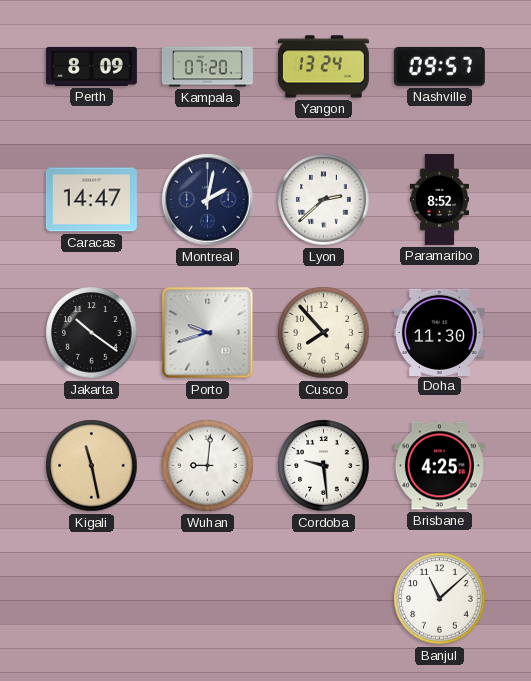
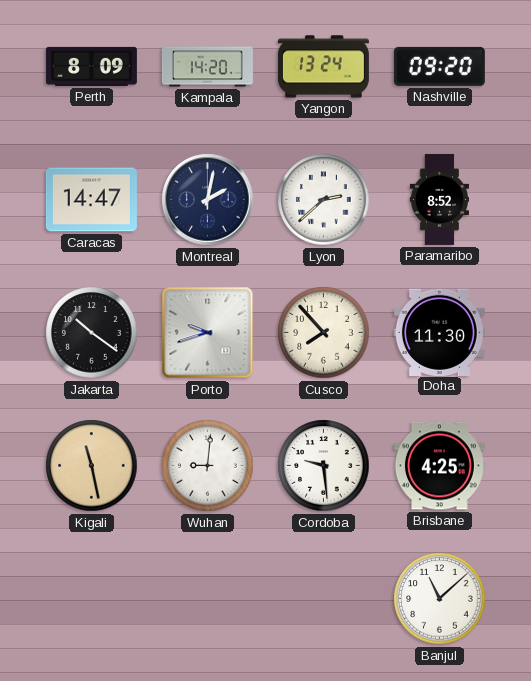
Kampala: 07:20 -> 14:20 (207, 67)
Nashville: 09:57 -> 09:20 (439, 66)
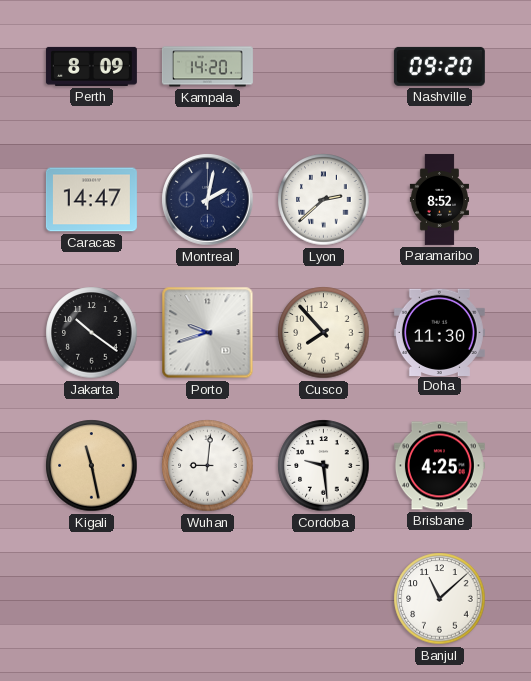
Yangon: 13:24 -> none (323, 67)
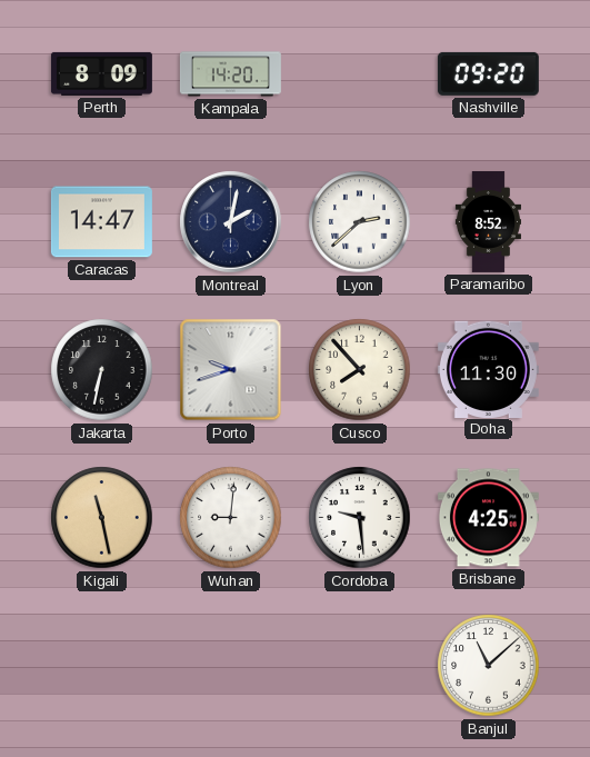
Jakarta: 10:21 -> 6:32 (102, 370)
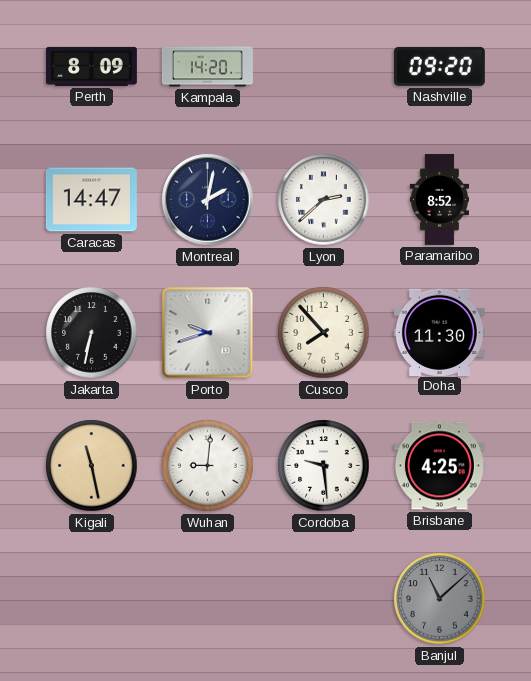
Banjul dial: white -> grey (440, 599)
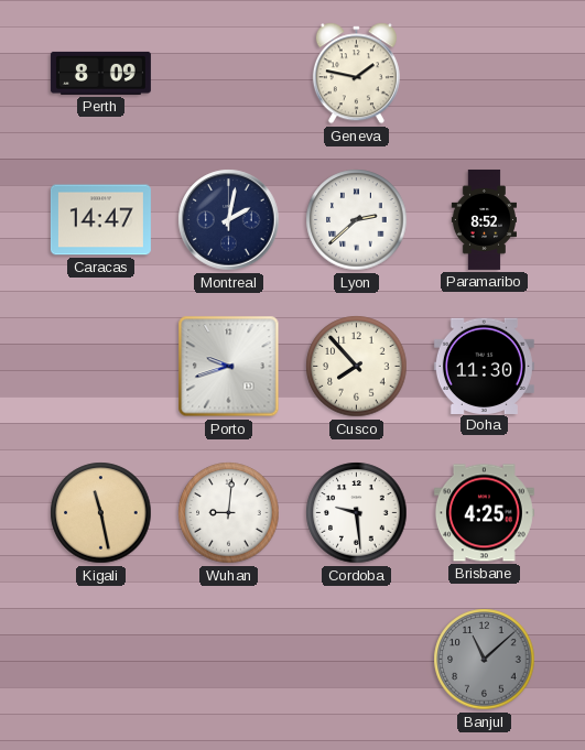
Kampala: 14:20 -> none (207, 67)
Geneva: none -> 1:47 (356, 74)
Nashville: 09:20 -> none (439, 66)
Jakarta: 6:32 -> none (92, 333)
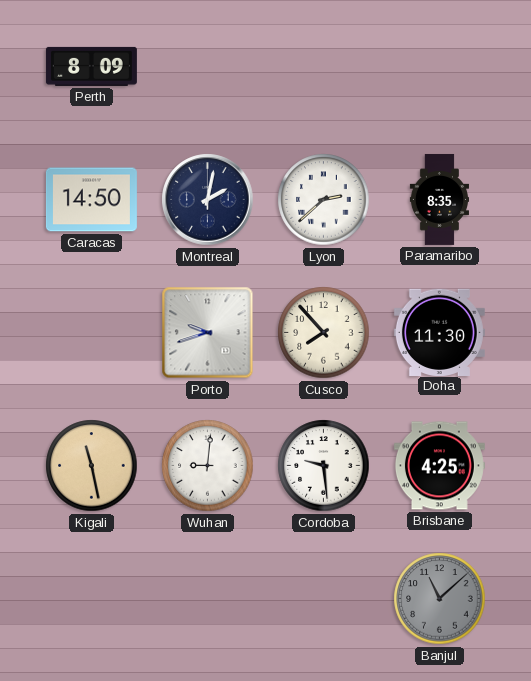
Geneva: 1:47 -> none (356, 74)
Caracas: 14:47 -> 14:50 (91, 200)
Paramaribo: 8:52 -> 8:35 (439, 199)
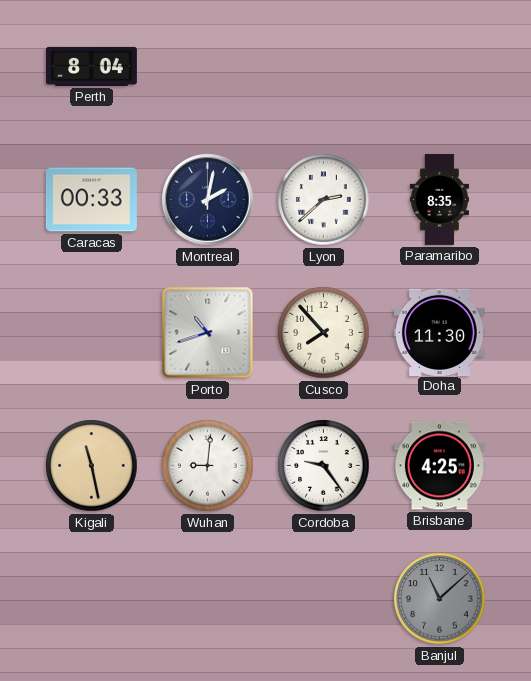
Perth: 8:09 -> 8:04 (91, 66)
Caracas: 14:50 -> 00:33 (91, 200)
Porto: 9:42 -> 10:42 (208, 333)
Cordoba: 9:29 -> 9:24 (324, 466)
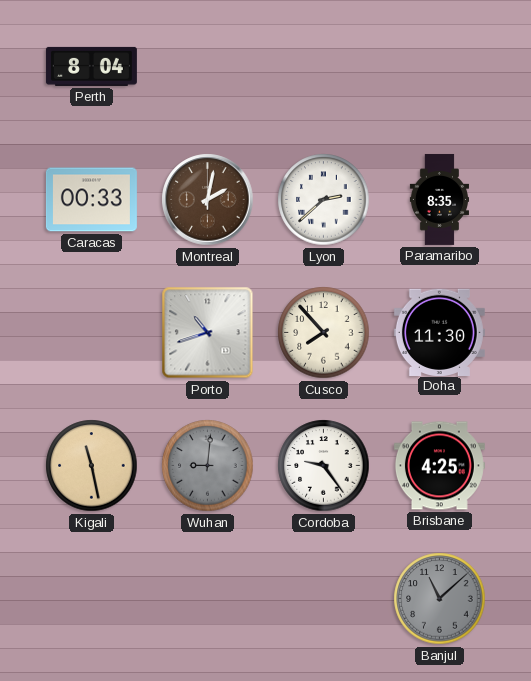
Montreal dial: navy -> brown (208, 200)
Wuhan dial: white -> grey (208, 466)
